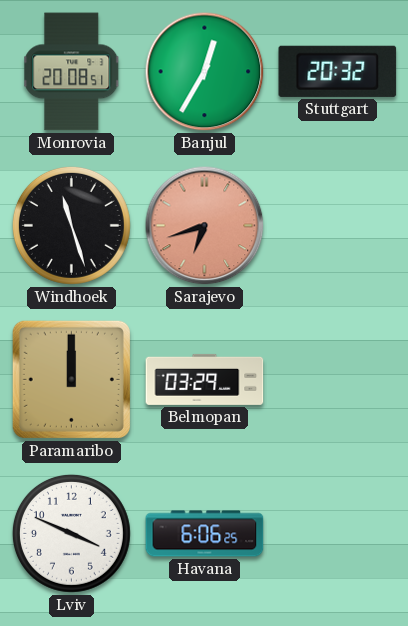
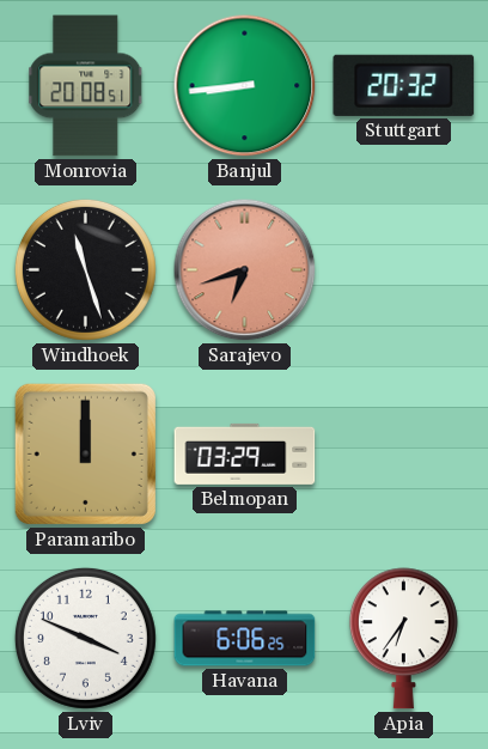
Banjul: 12:35 -> 8:44 (245, 86)
Apia: none -> 6:36 (403, 639)
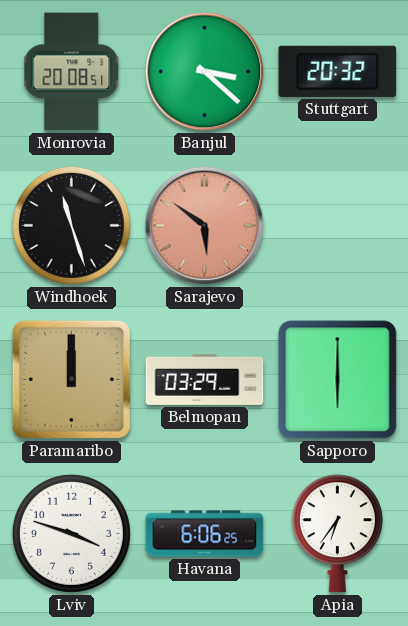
Banjul: 8:44 -> 3:22 (205, 72)
Sarajevo: 6:42 -> 5:51 (205, 226)
Sapporo: none -> 6:00 (338, 380)
Lviv: 3:49 -> 3:48 (71, 533)
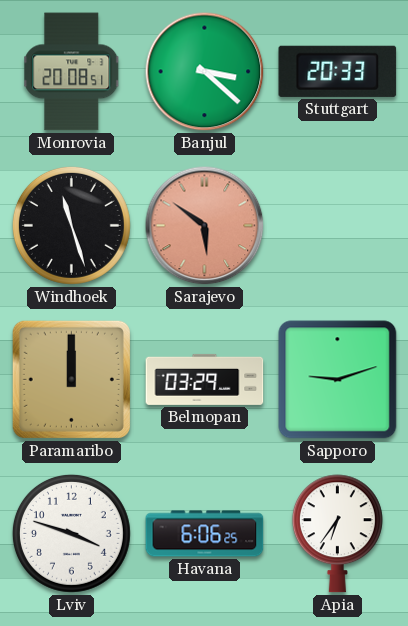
Stuttgart: 20:32 -> 20:33 (338, 71)
Sapporo: 6:00 -> 9:12 (338, 380)
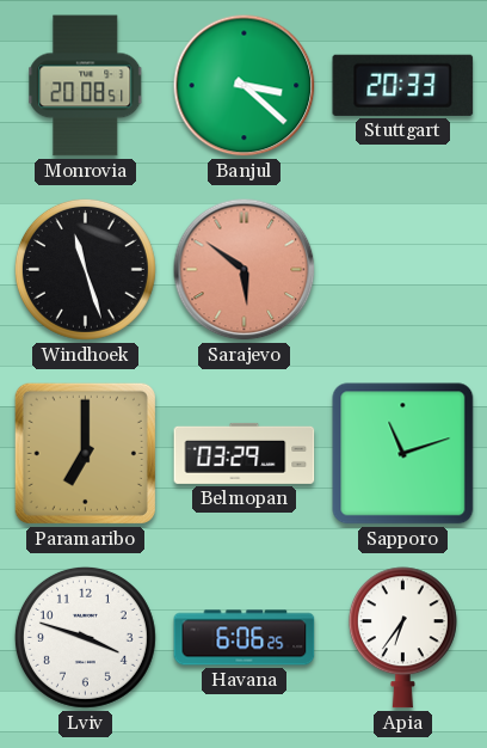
Paramaribo: 12:00 -> 7:00 (85, 453)
Sapporo: 9:12 -> 11:12 (403, 454)
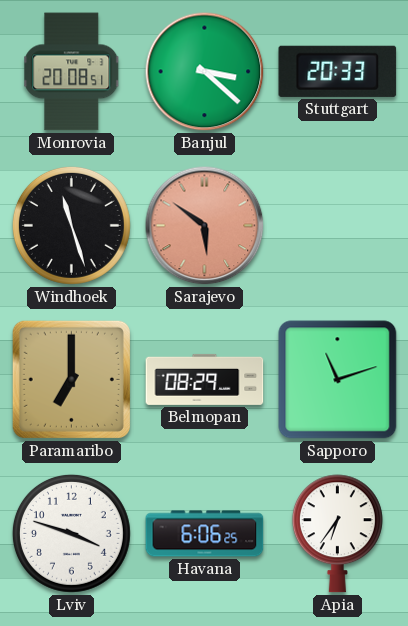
Belmopan: 03:29 -> 08:29 (205, 379)
